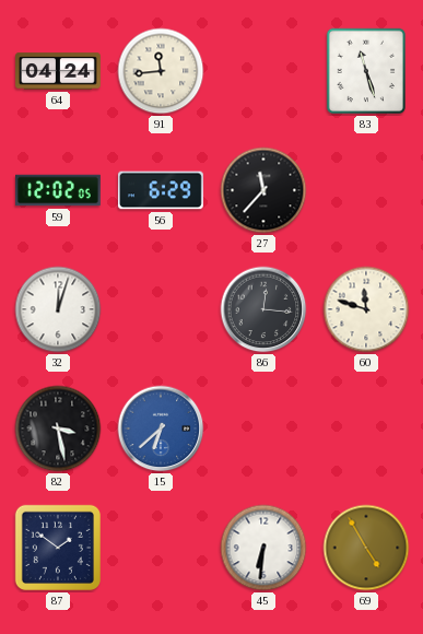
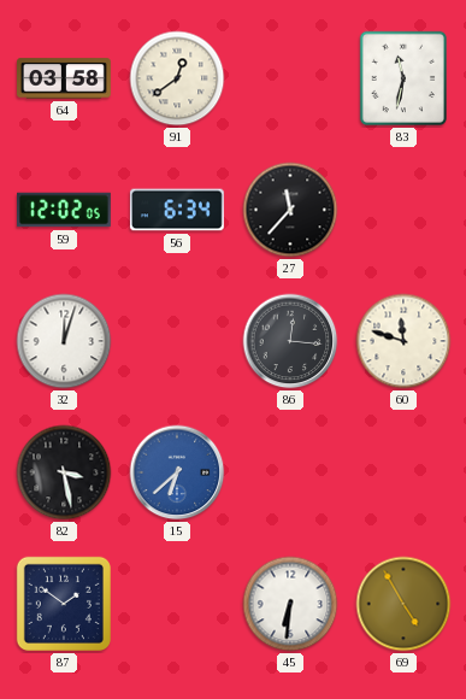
64: 04:24 -> 03:58 (65, 78)
91: 11:44 -> 12:39 (177, 78)
83: 11:27 -> 11:32 (402, 78)
56: 6:29 -> 6:34 (177, 210)
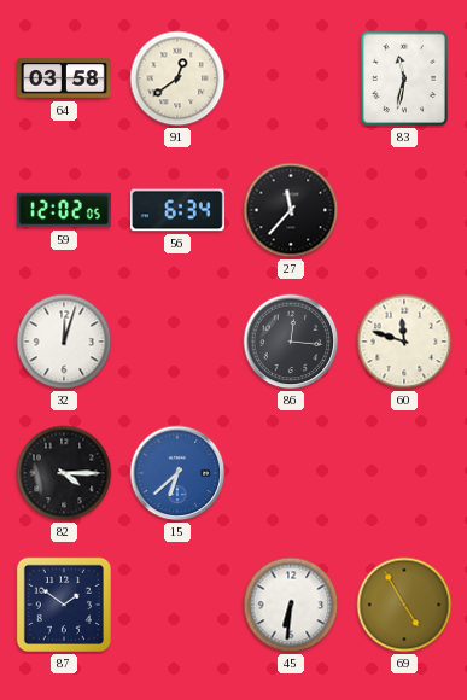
82: 3:28 -> 4:15 (64, 473)
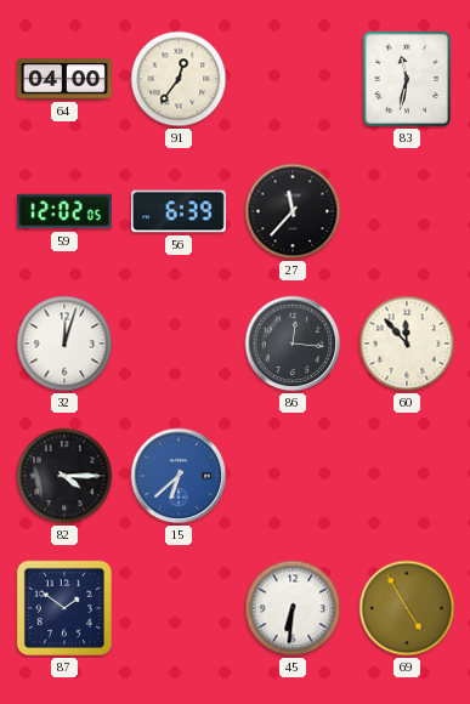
64: 03:58 -> 04:00 (66, 79)
91: 12:39 -> 12:36 (179, 79)
56: 6:34 -> 6:39 (179, 211)
60: 11:48 -> 11:53 (407, 344)
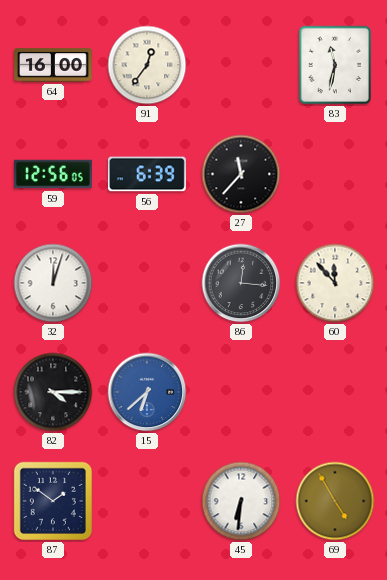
64: 04:00 -> 16:00 (54, 65)
59: 12:02 -> 12:56 (54, 174)
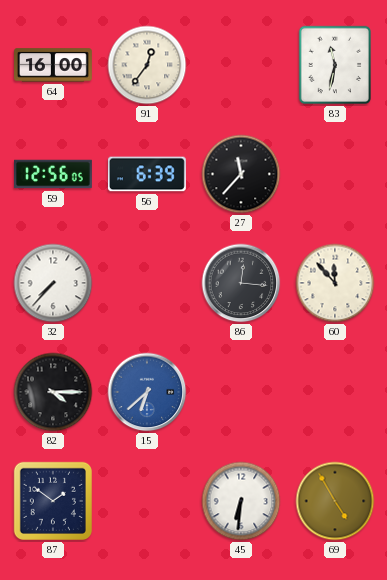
32: 12:03 -> 7:37 (53, 283)
